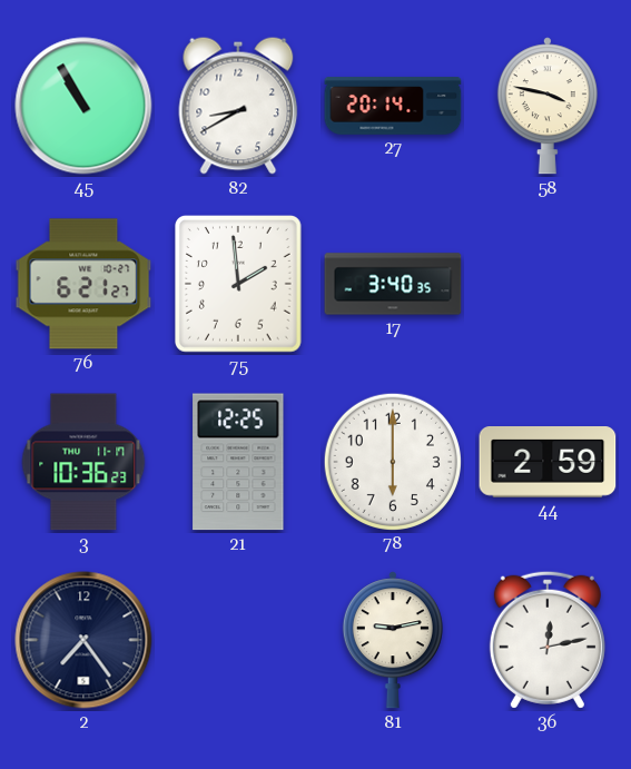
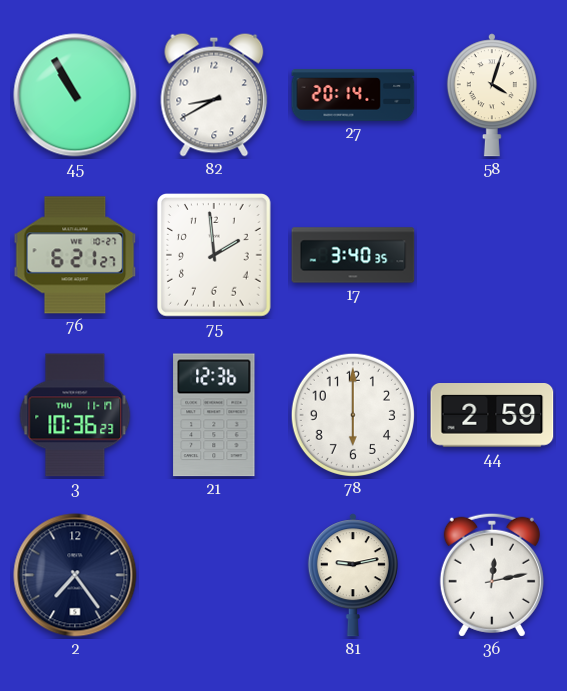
58: 3:47 -> 4:03 (492, 95)
21: 12:25 -> 12:36 (214, 415)
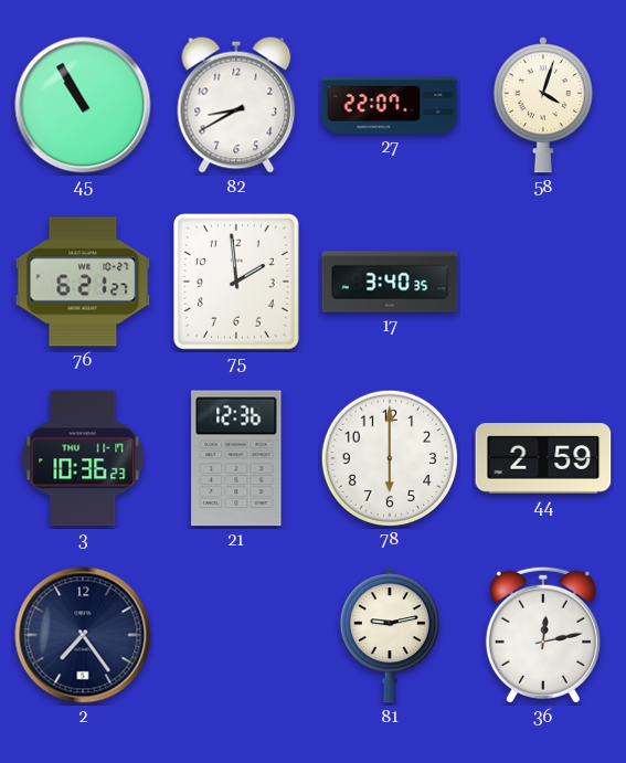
27: 20:14 -> 22:07 (390, 105)
